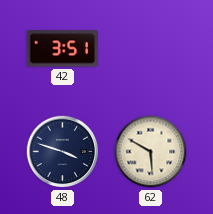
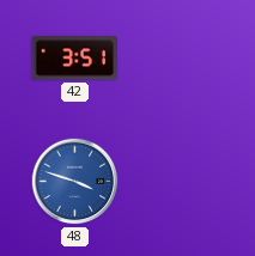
48 dial: navy -> blue (75, 182)
62: 5:50 -> none (151, 152)
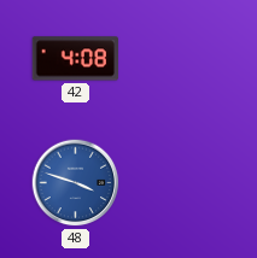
42: 3:51 -> 4:08 (75, 59)
